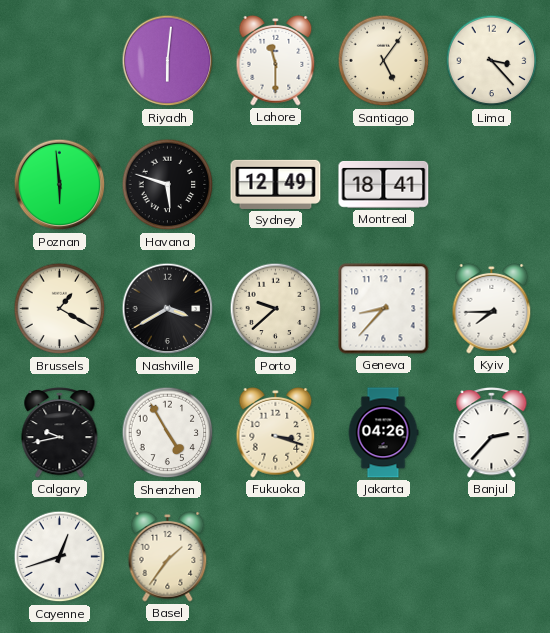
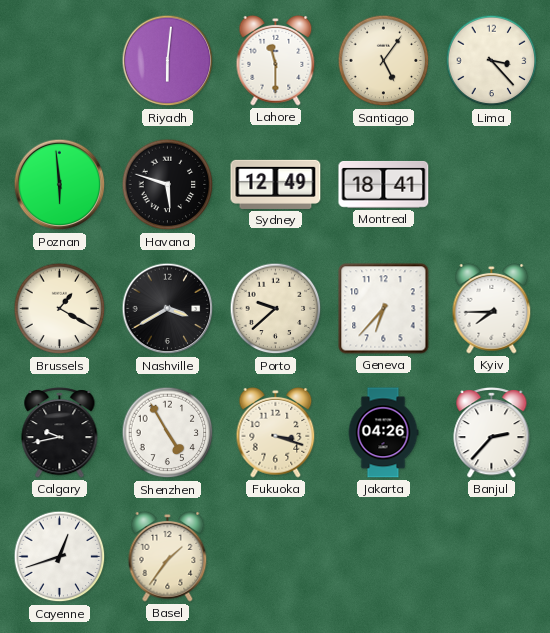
Geneva: 8:37 -> 6:37 (384, 309)
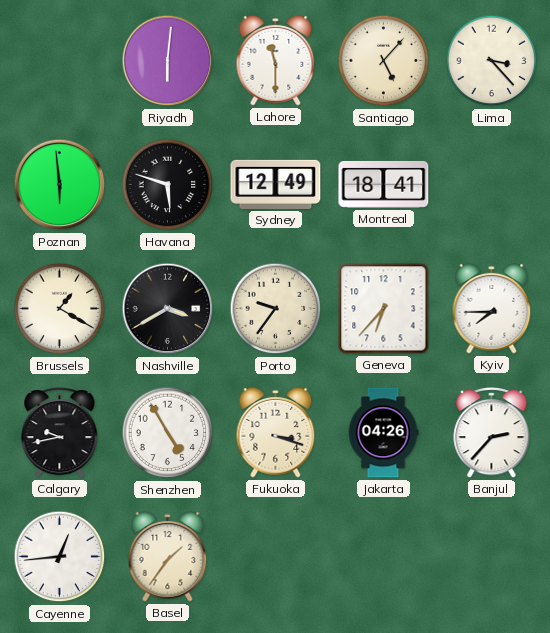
Santiago: 5:06 -> 5:07 (384, 61)
Porto: 9:38 -> 9:36 (276, 309)
Cayenne: 12:42 -> 12:44 (60, 557)
